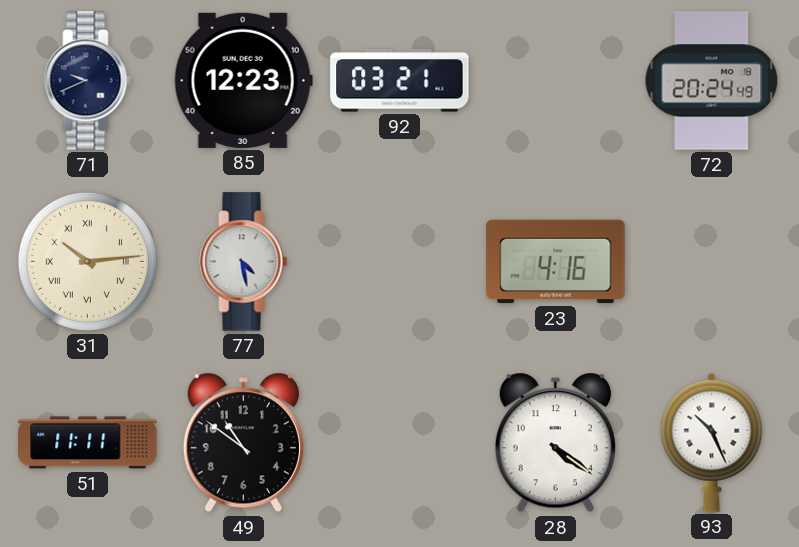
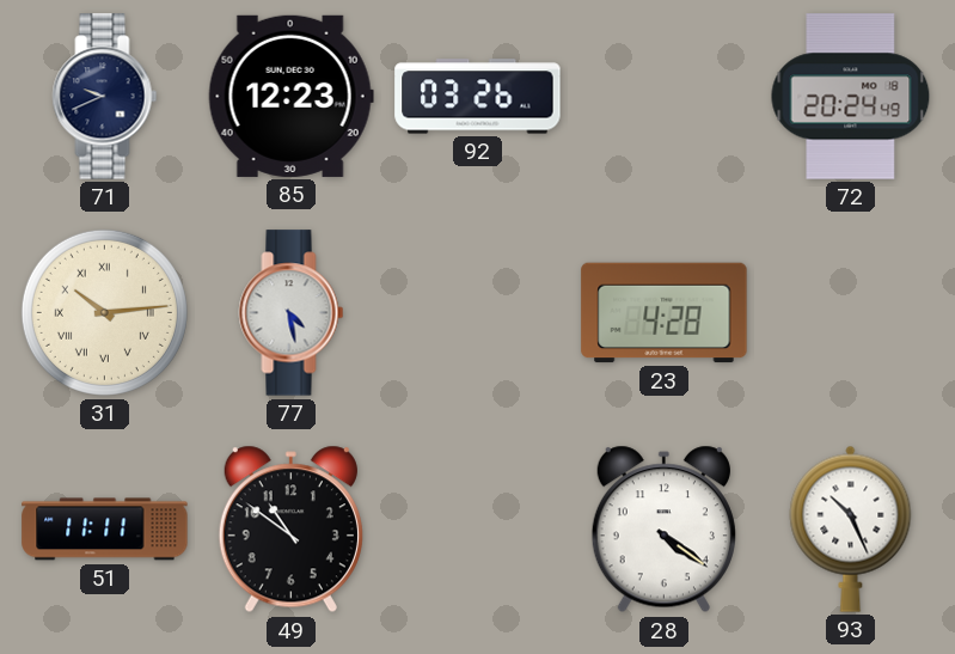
92: 03:21 -> 03:26 (478, 97)
23: 4:16 -> 4:28 (665, 313)
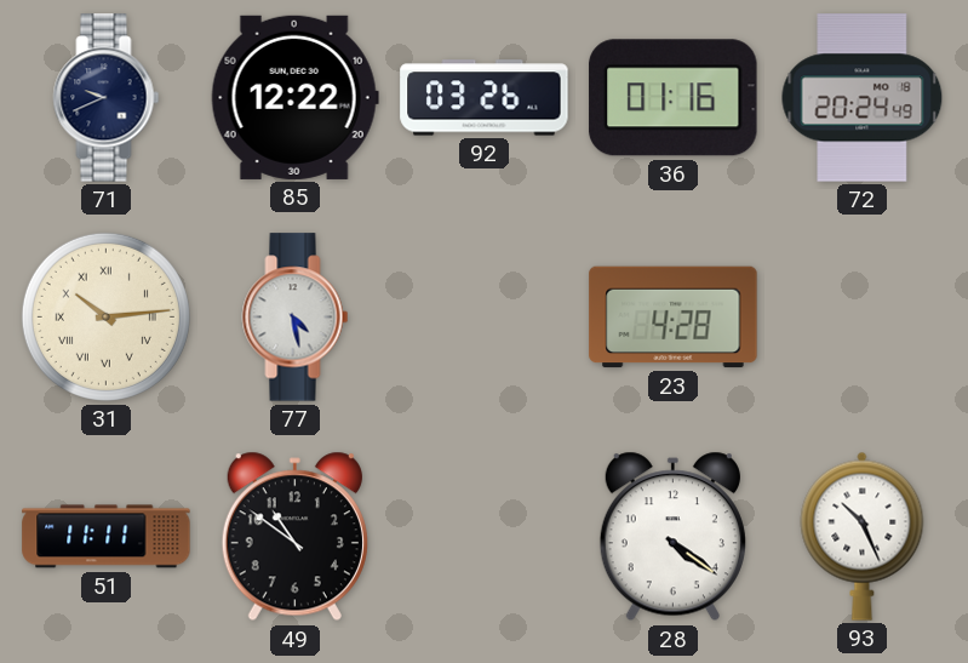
85: 12:23 -> 12:22 (294, 97)
36: none -> 01:16 (674, 98)
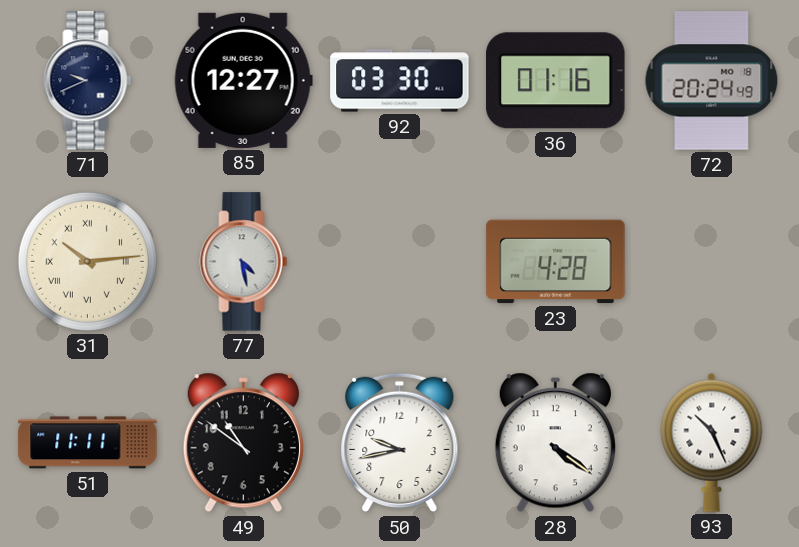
85: 12:22 -> 12:27 (243, 80)
92: 03:26 -> 03:30 (400, 81)
50: none -> 9:43 (400, 443)
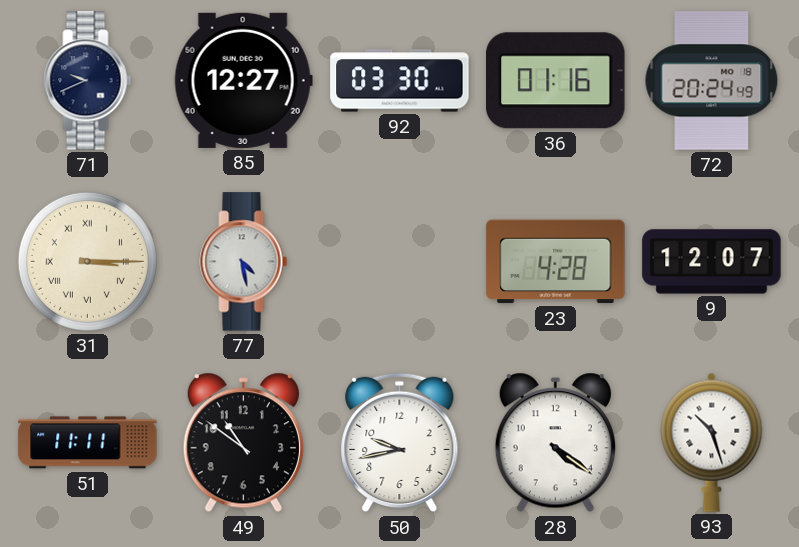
31: 10:14 -> 3:15 (87, 261)
9: none -> 12:07 (712, 262)
93: 10:26 -> 10:27 (712, 442)
